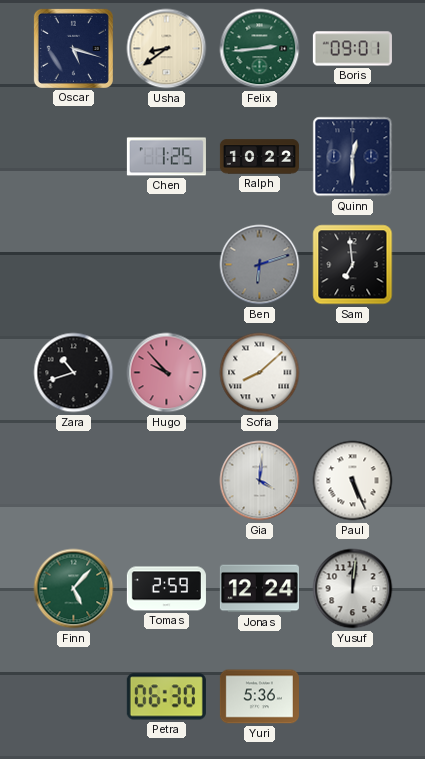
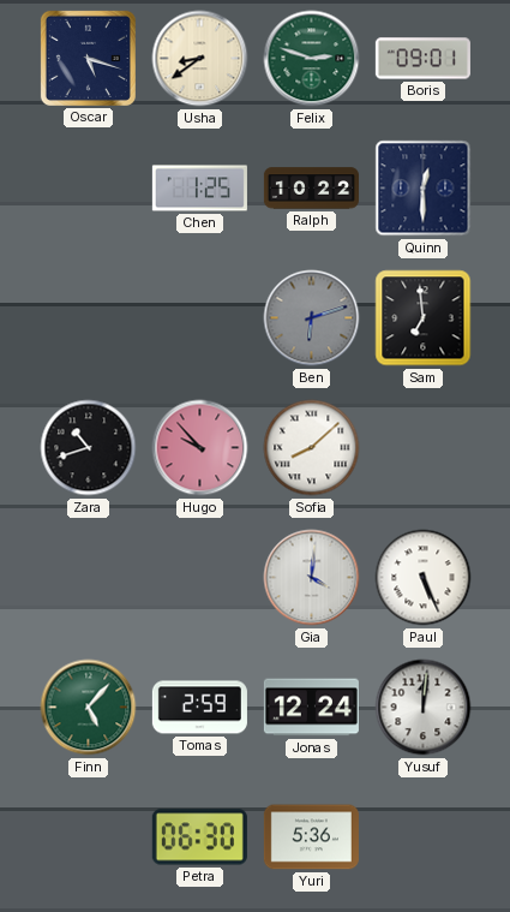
Felix: 2:44 -> 2:48 (312, 59)
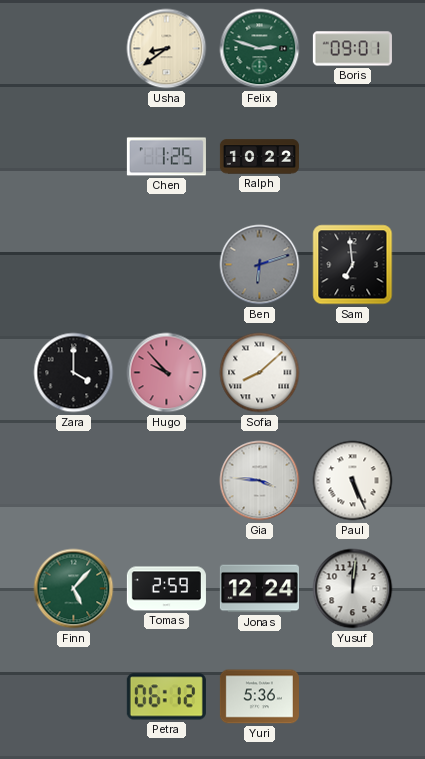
Oscar: 5:18 -> none (88, 58)
Quinn: 12:30 -> none (424, 189)
Zara: 10:42 -> 4:00 (74, 373)
Gia: 4:01 -> 3:46 (260, 481)
Petra: 06:30 -> 06:12 (166, 697)
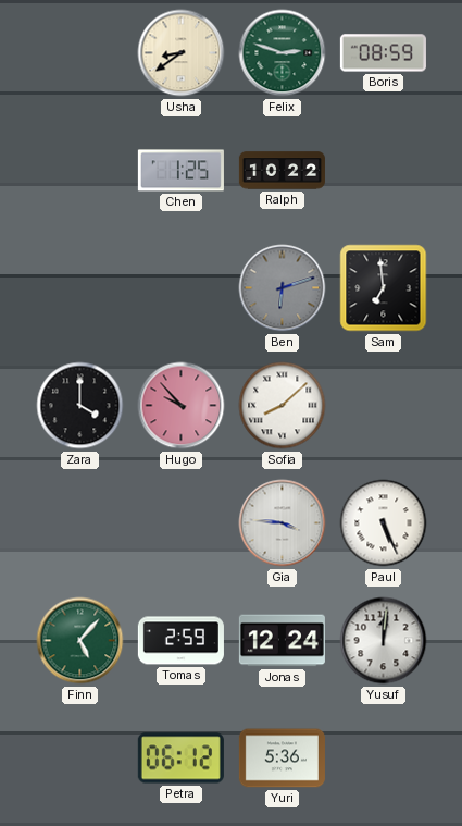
Boris: 09:01 -> 08:59 (383, 53)
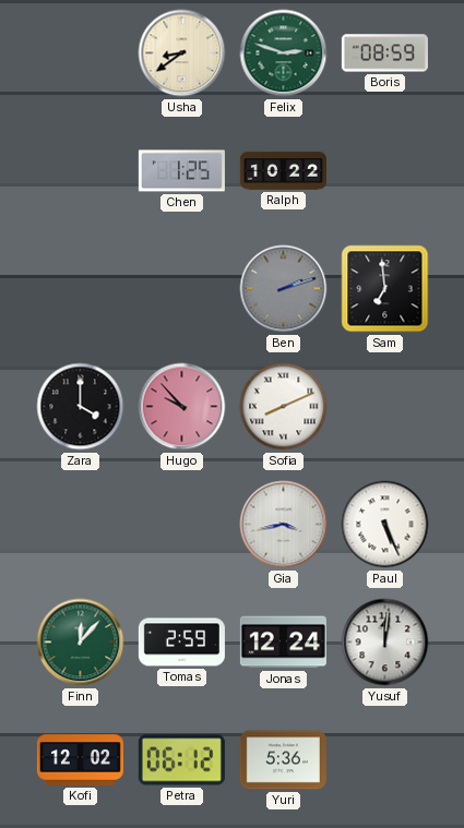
Ben: 6:12 -> 2:12 (284, 289)
Sofia: 8:08 -> 8:11 (284, 407)
Gia: 3:46 -> 3:43 (284, 525)
Finn: 5:07 -> 12:07 (81, 643)
Kofi: none -> 12:02 (80, 760)
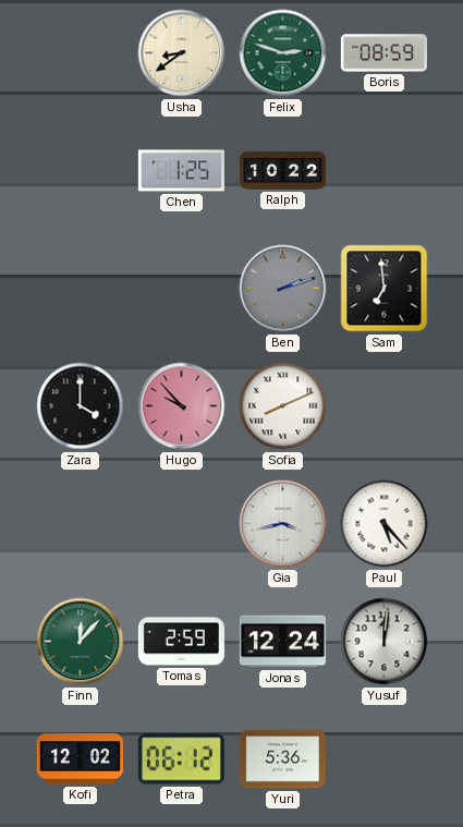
Paul: 5:26 -> 5:23 (385, 524)
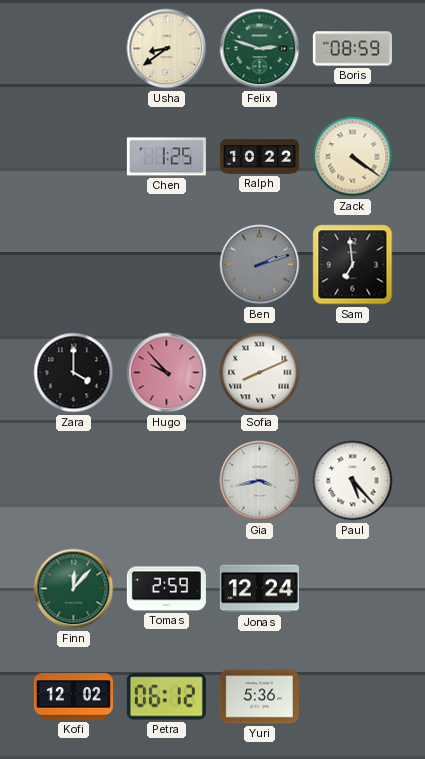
Zack: none -> 4:21 (353, 157)
Yusuf: 12:01 -> none (385, 642)
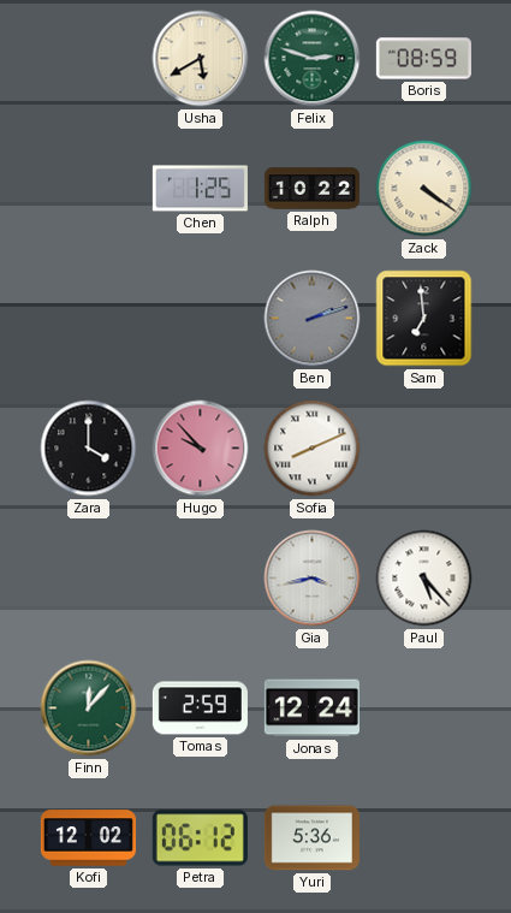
Usha: 8:39 -> 5:40 (201, 59)
